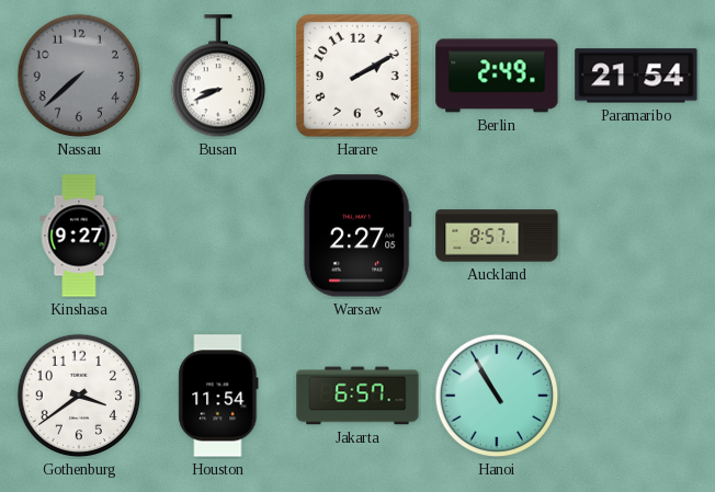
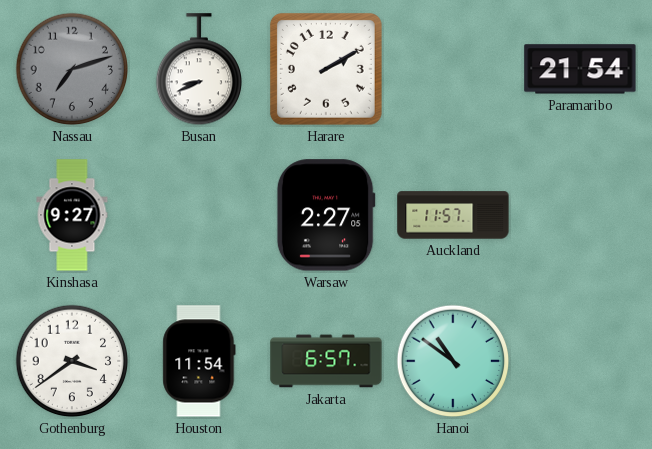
Nassau: 7:38 -> 7:12 (72, 69)
Berlin: 2:49 -> none (497, 76)
Auckland: 8:57 -> 11:57 (453, 215)
Hanoi: 10:55 -> 10:51 (453, 361)
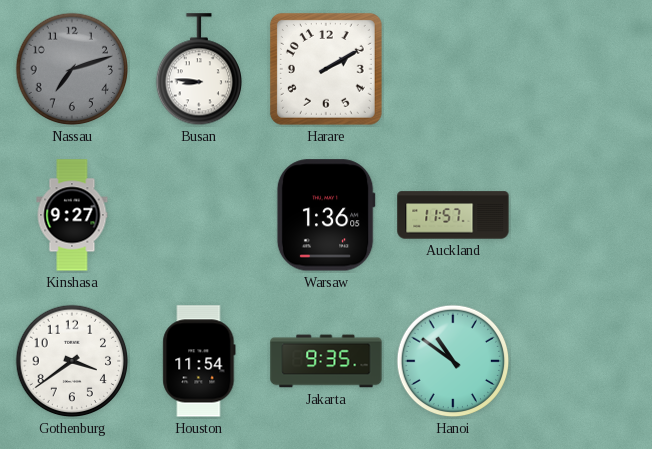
Busan: 8:41 -> 8:46 (198, 70)
Paramaribo: 21:54 -> none (580, 69)
Warsaw: 2:27 -> 1:36 (326, 215)
Jakarta: 6:57 -> 9:35 (326, 361)
